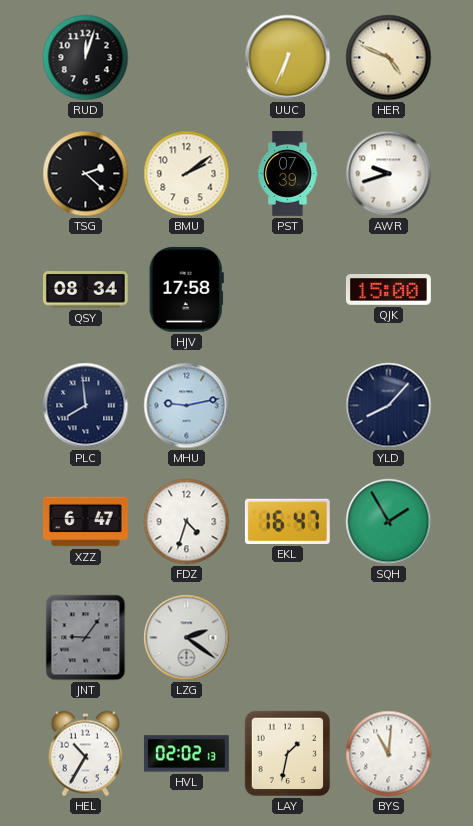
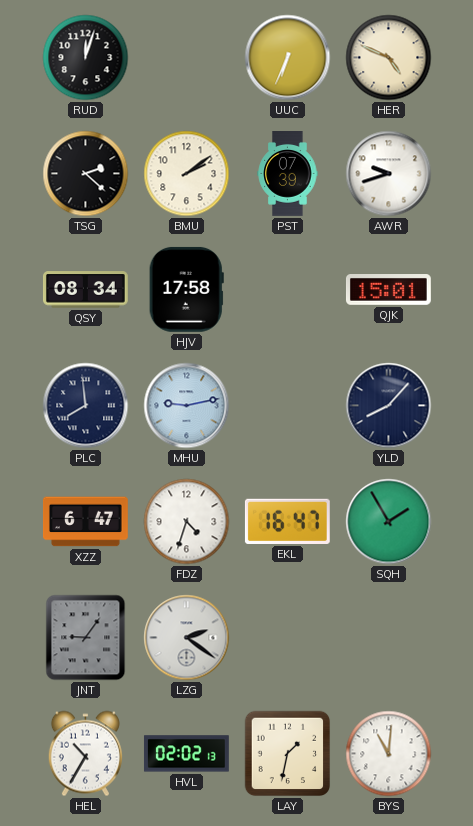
QJK: 15:00 -> 15:01 (388, 290)
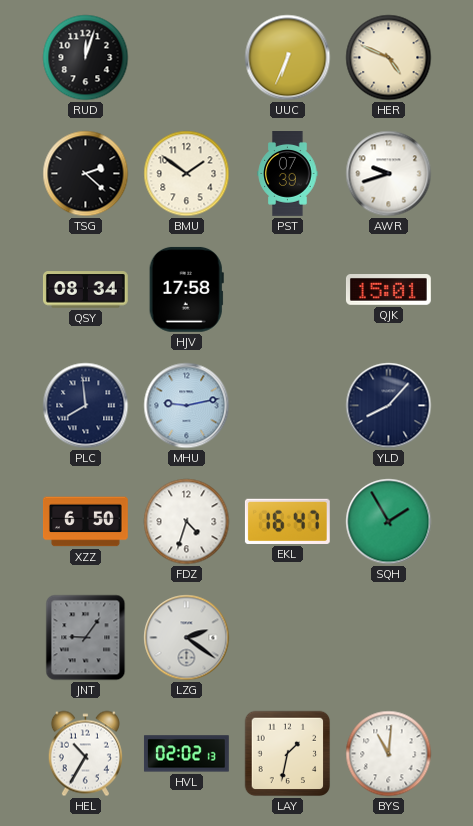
BMU: 2:09 -> 1:51 (187, 174)
XZZ: 6:47 -> 6:50 (86, 522)
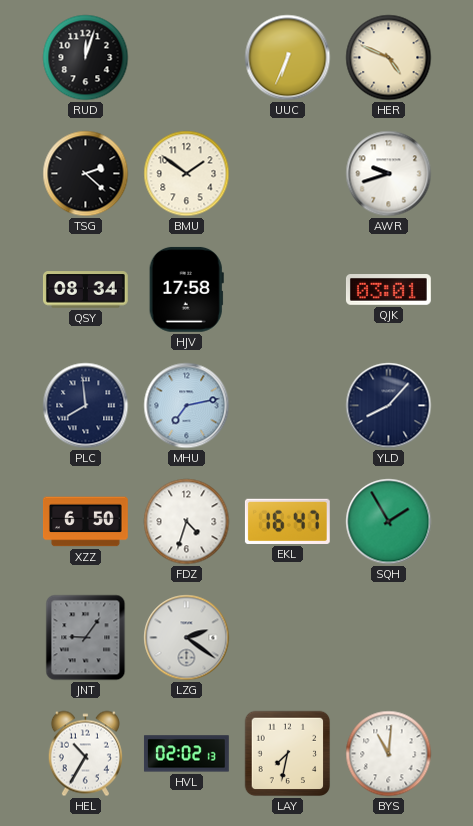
PST: 07:39 -> none (288, 174)
QJK: 15:01 -> 03:01 (388, 290)
MHU: 9:13 -> 7:13 (187, 406)
LAY: 1:32 -> 7:32 (288, 754)
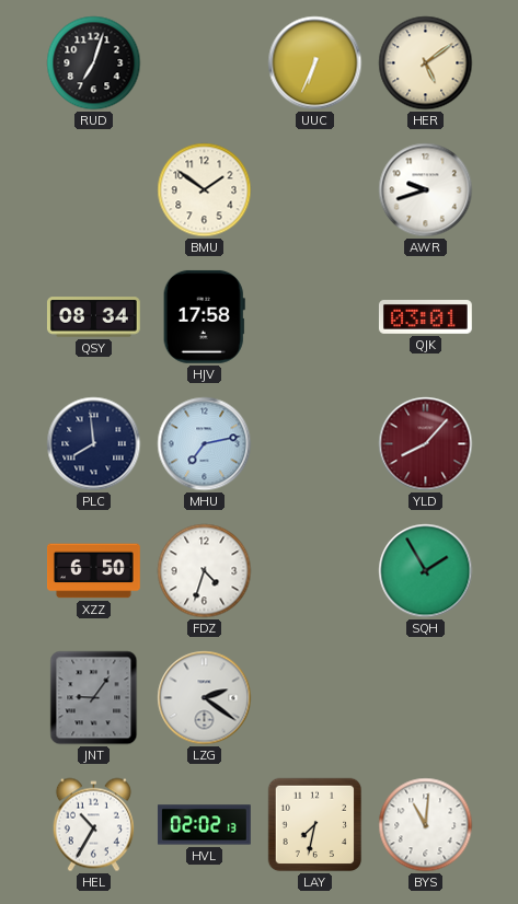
RUD: 12:03 -> 7:03 (94, 63)
HER: 4:49 -> 5:09 (426, 63)
TSG: 2:22 -> none (86, 174)
YLD dial: navy -> burgundy (426, 444)
EKL: 16:47 -> none (287, 521)
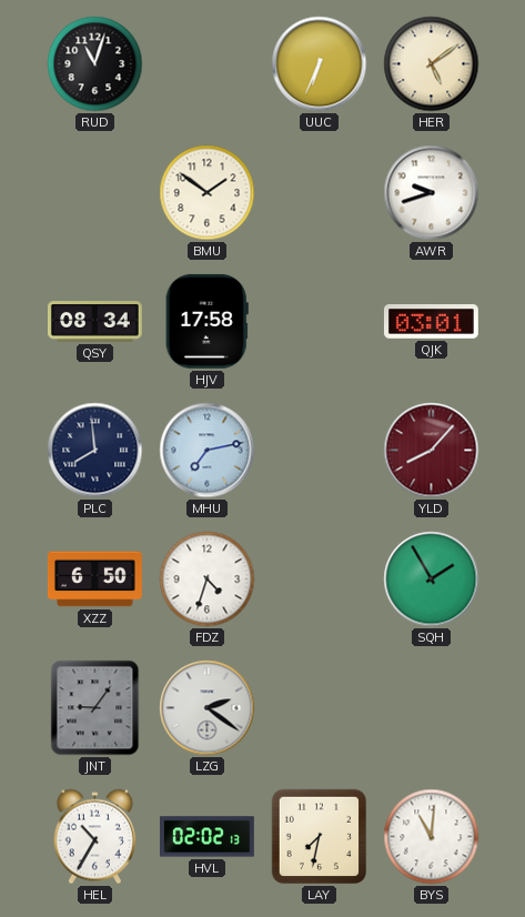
RUD: 7:03 -> 11:03 (95, 64)
